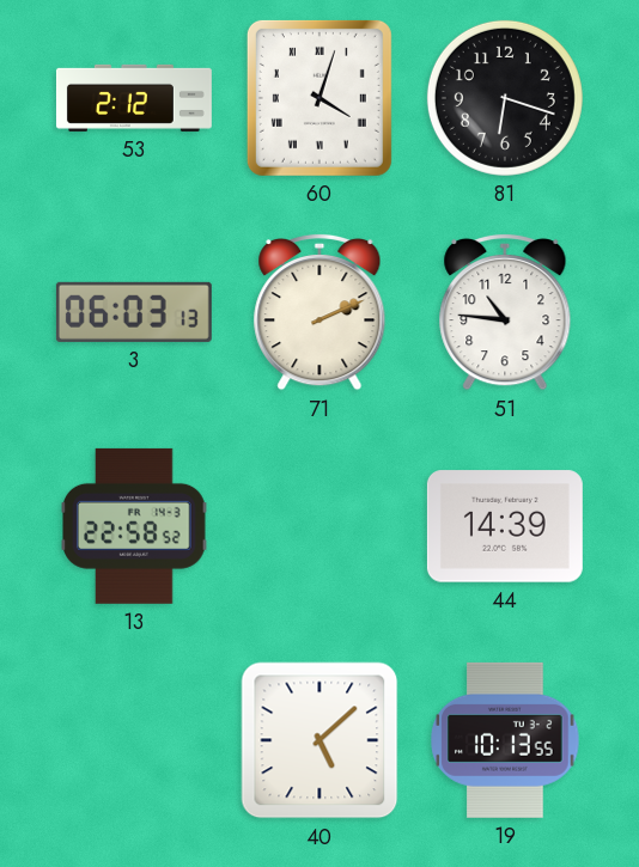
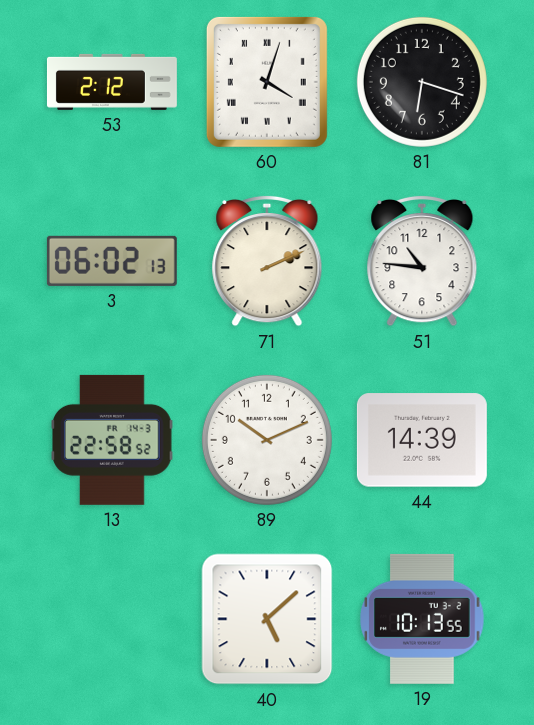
3: 06:03 -> 06:02 (112, 261)
89: none -> 10:11 (267, 440)
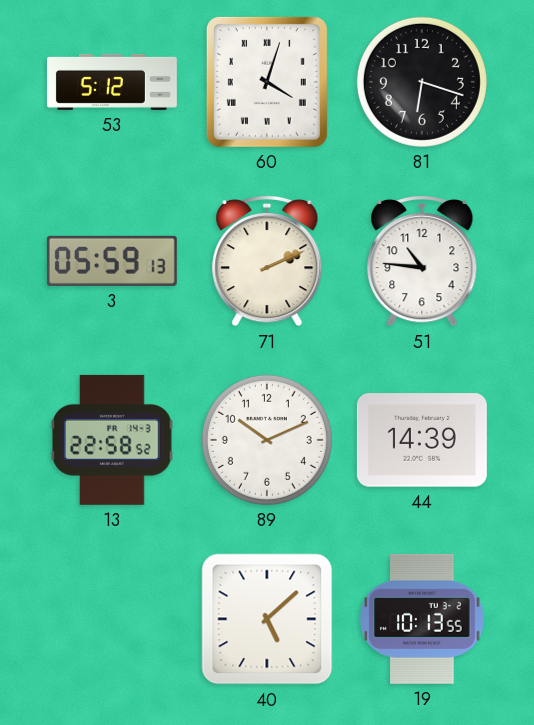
53: 2:12 -> 5:12 (112, 82)
3: 06:02 -> 05:59 (112, 261)
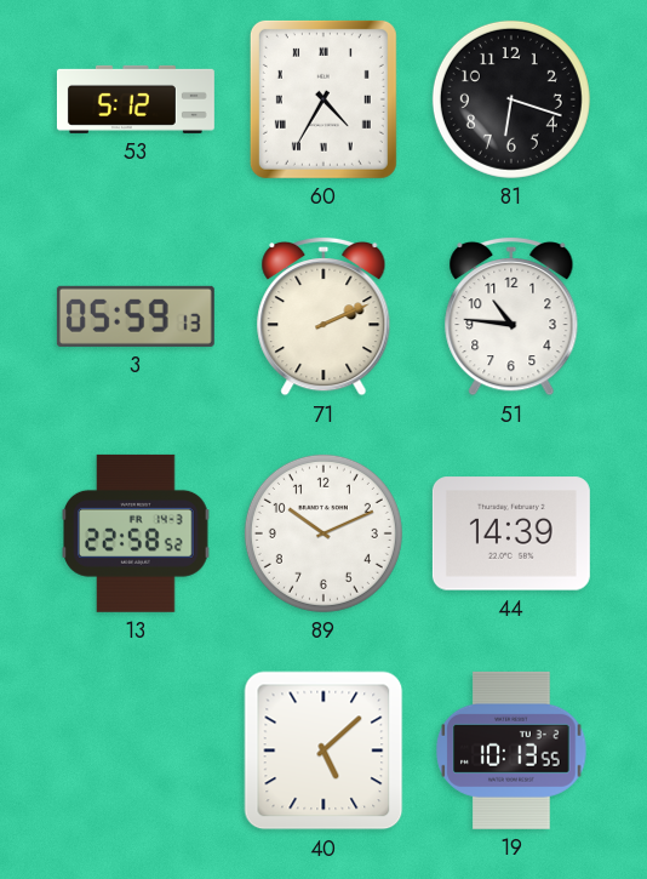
60: 4:03 -> 4:35 (323, 99)
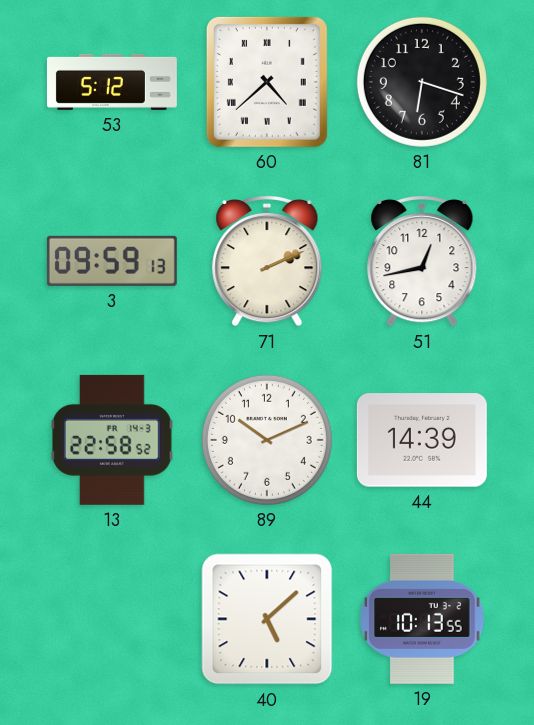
60: 4:35 -> 4:38 (267, 82)
3: 05:59 -> 09:59 (112, 261)
51: 10:46 -> 12:43 (422, 261)
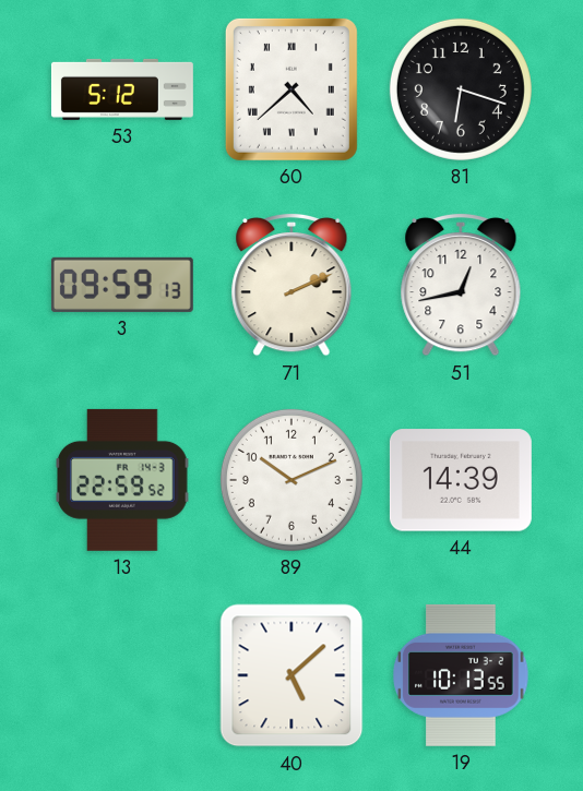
13: 22:58 -> 22:59 (123, 480)
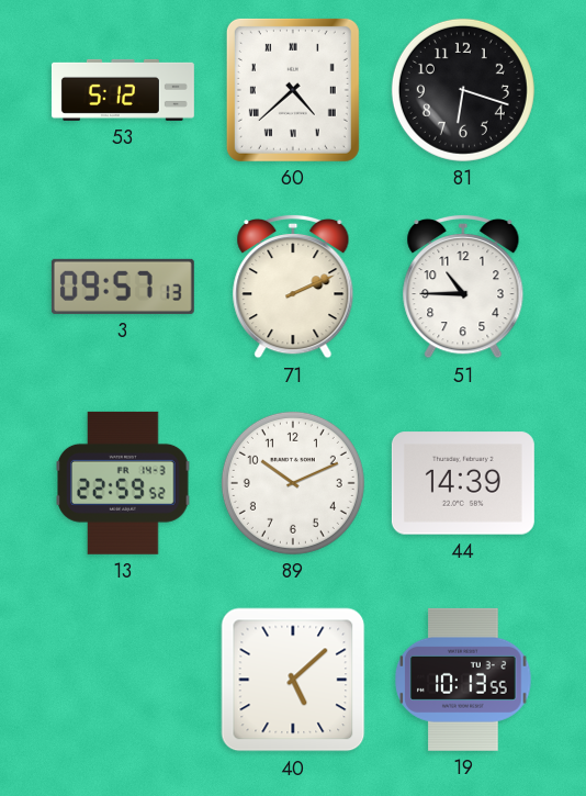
3: 09:59 -> 09:57 (123, 287)
51: 12:43 -> 10:45 (463, 287)
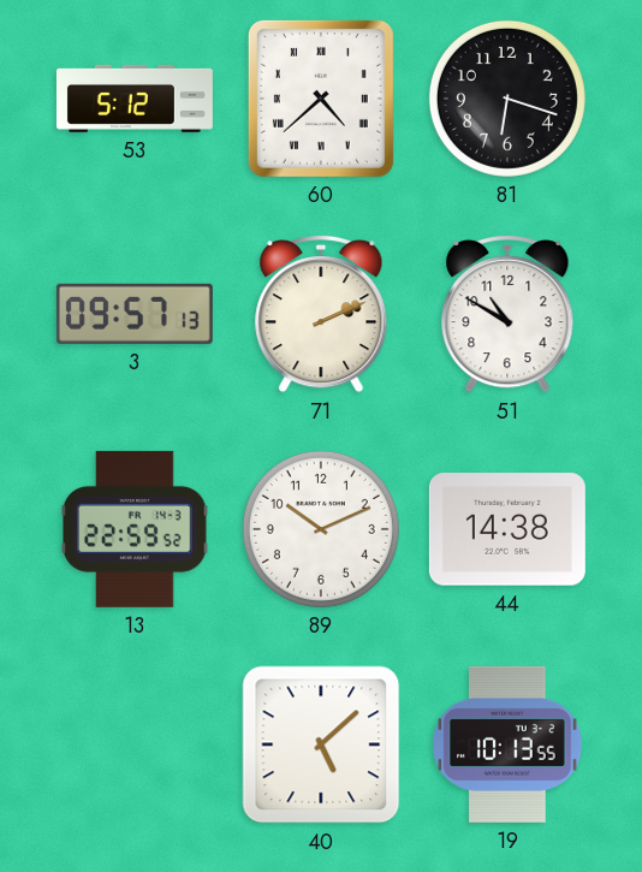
51: 10:45 -> 10:50 (507, 314)
44: 14:39 -> 14:38 (507, 529)
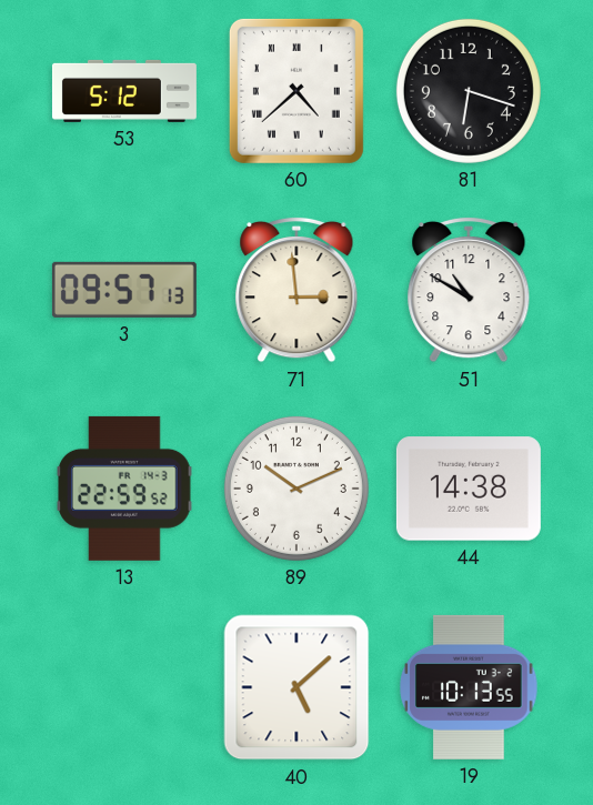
71: 2:11 -> 2:59 (296, 290)
